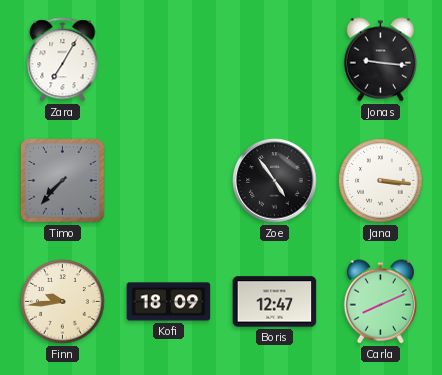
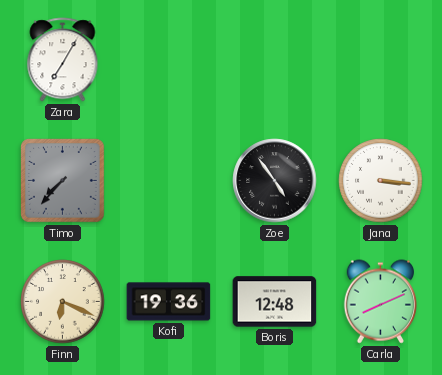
Jonas: 9:16 -> none (380, 60)
Finn: 9:44 -> 6:19 (63, 302)
Kofi: 18:09 -> 19:36 (169, 302)
Boris: 12:47 -> 12:48 (275, 302)
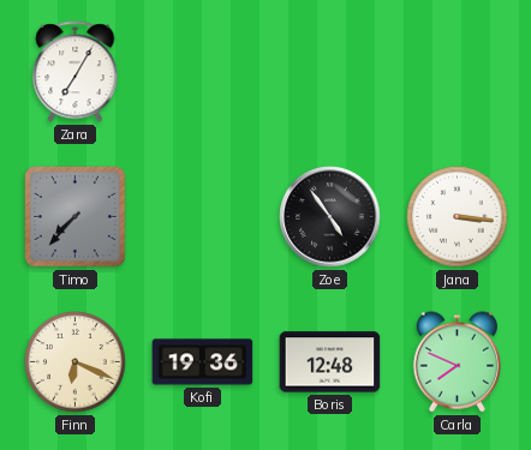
Carla: 8:11 -> 7:49 (457, 362)
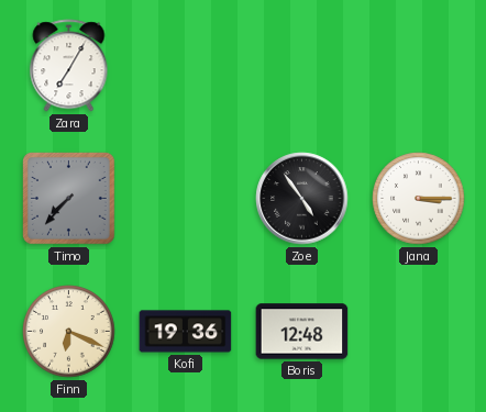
Jana: 3:16 -> 3:15 (419, 199)
Carla: 7:49 -> none (457, 362)
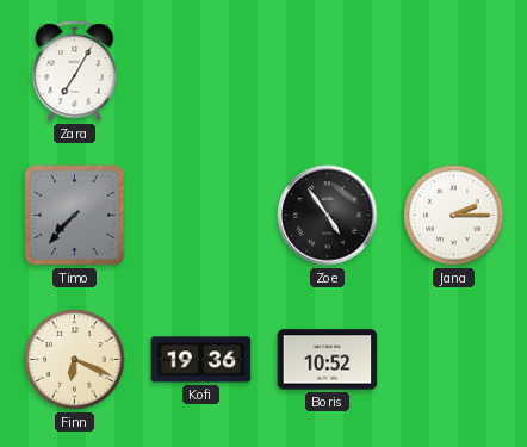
Jana: 3:15 -> 2:15 (454, 216)
Boris: 12:48 -> 10:52 (328, 360)
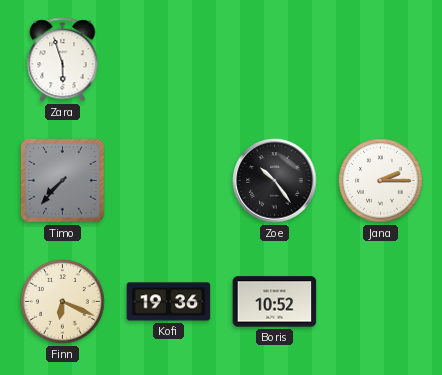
Zara: 7:05 -> 5:57 (63, 60)
Zoe: 4:54 -> 10:24 (275, 181)
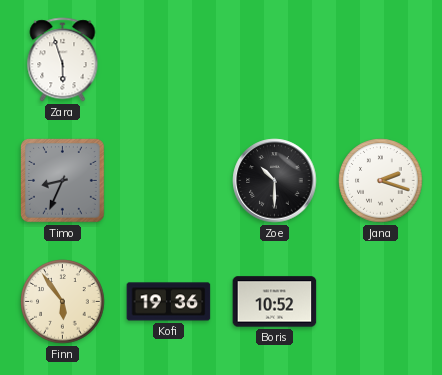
Timo: 7:37 -> 8:34 (63, 181)
Zoe: 10:24 -> 10:30 (275, 181)
Jana: 2:15 -> 2:18 (381, 181)
Finn: 6:19 -> 5:54 (63, 302)
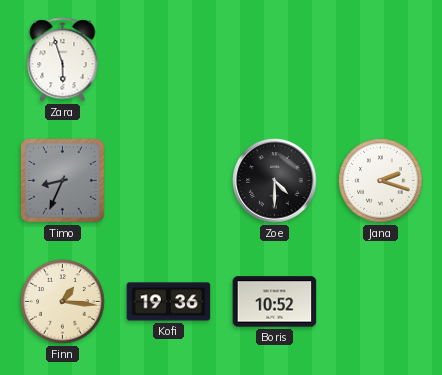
Zoe: 10:30 -> 4:30 (275, 181)
Finn: 5:54 -> 1:16 (63, 302)
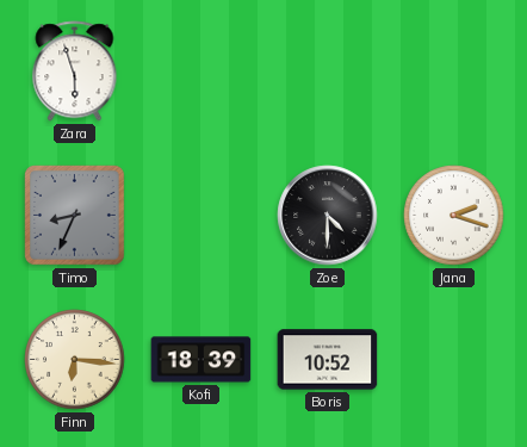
Finn: 1:16 -> 6:16 (75, 360)
Kofi: 19:36 -> 18:39 (201, 360)
